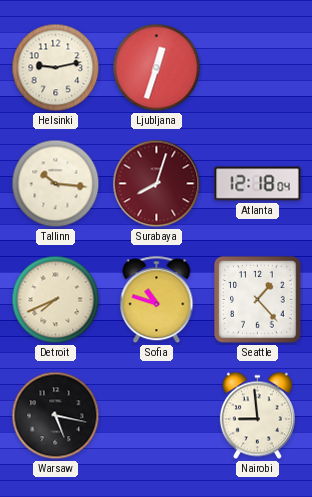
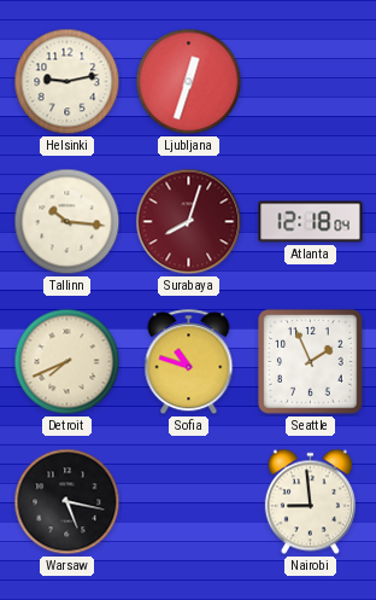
Seattle: 1:23 -> 1:56 (311, 362)
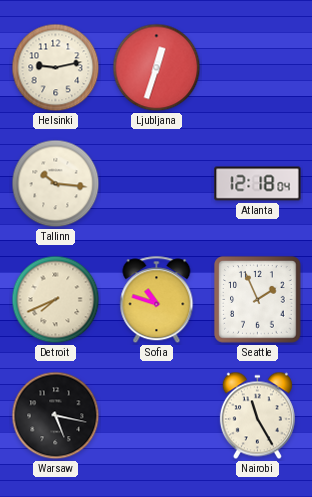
Surabaya: 8:03 -> none (189, 222)
Nairobi: 8:59 -> 11:25 (257, 416)
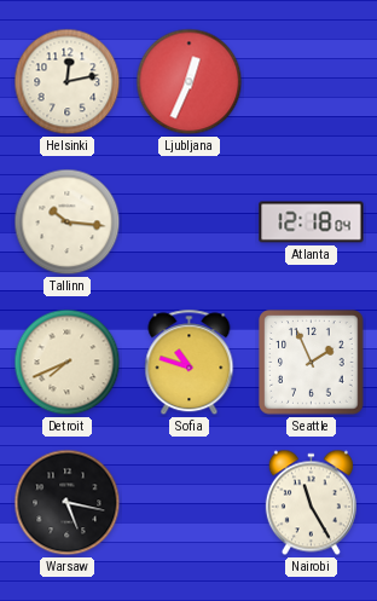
Helsinki: 9:13 -> 12:13 (68, 82)
Ljubljana: 12:33 -> 12:34 (190, 82)
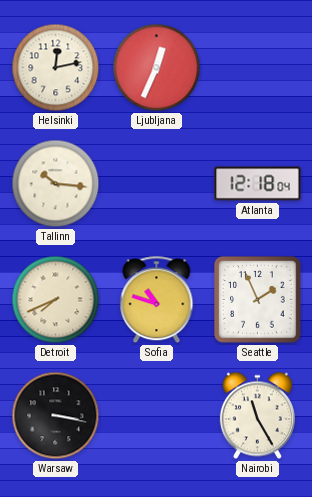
Warsaw: 5:17 -> 3:17 (56, 416)
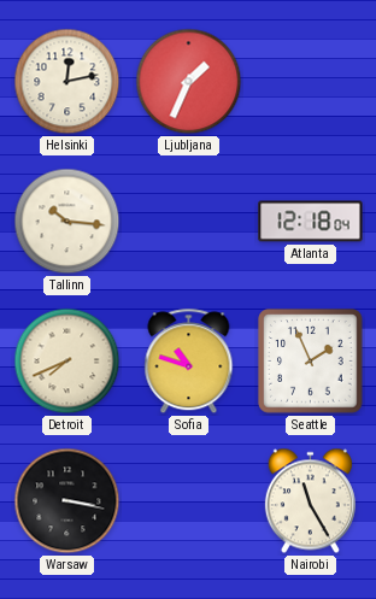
Ljubljana: 12:34 -> 1:34 (189, 82)
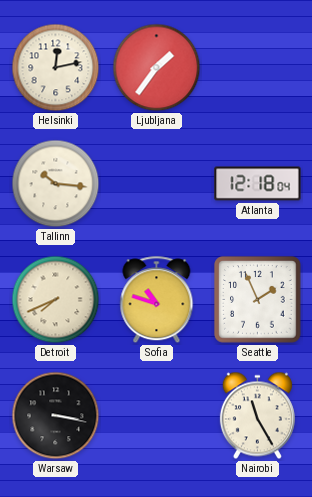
Ljubljana: 1:34 -> 1:36 (157, 68)
